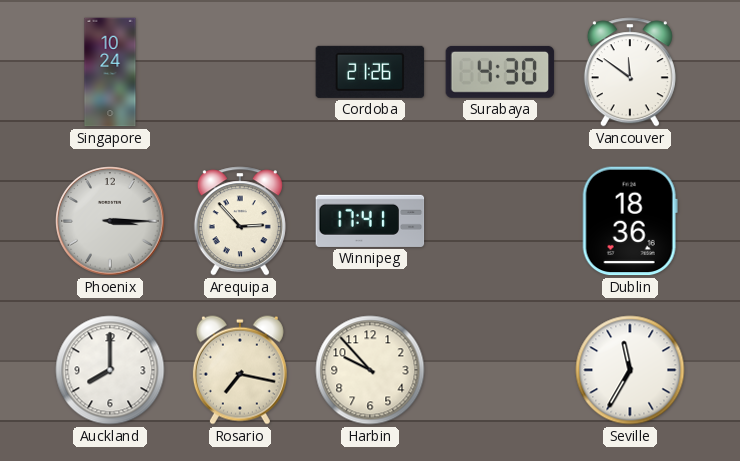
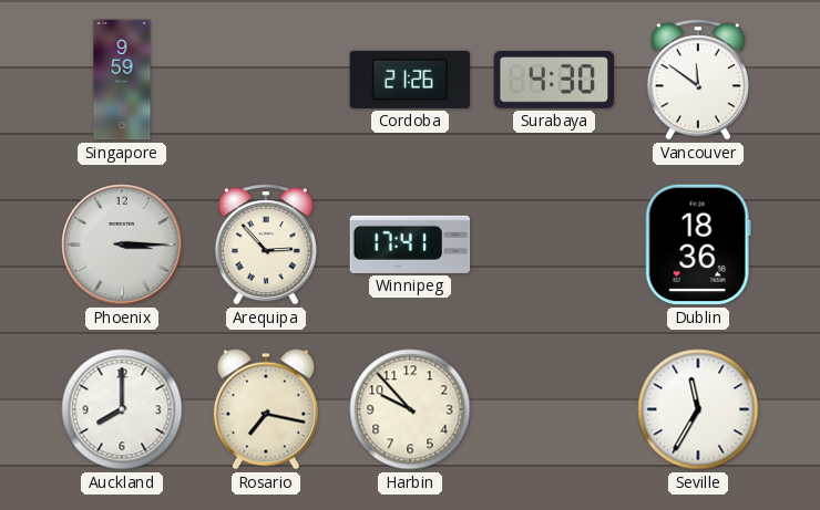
Singapore: 10:24 -> 9:59 (122, 80)
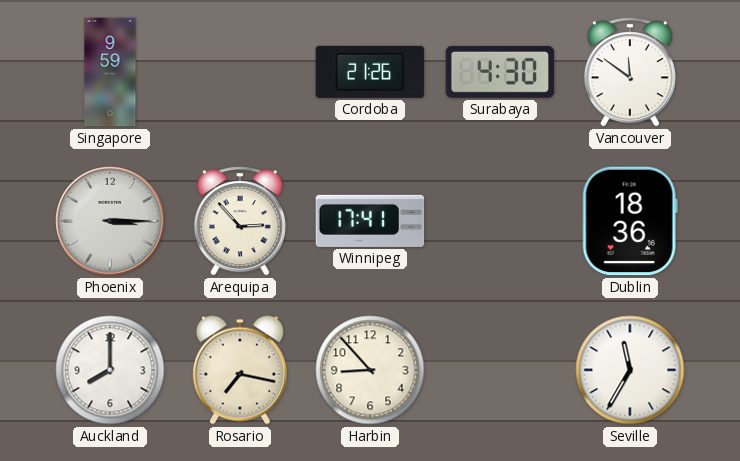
Harbin: 9:53 -> 8:53 (370, 370)
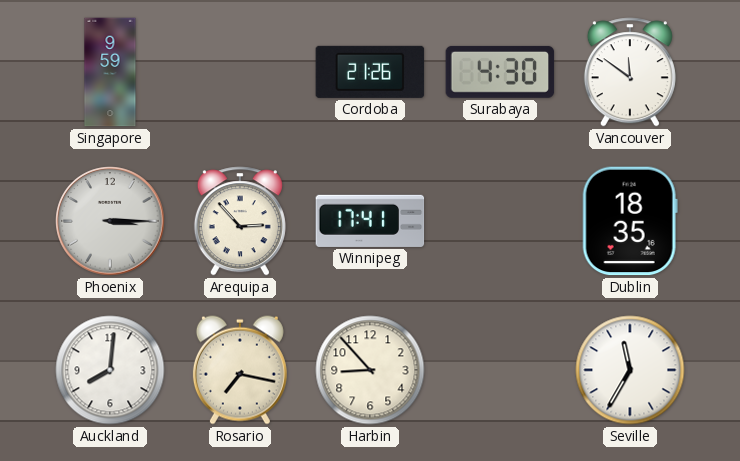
Dublin: 18:36 -> 18:35 (630, 221)
Auckland: 8:00 -> 8:01 (110, 370)
